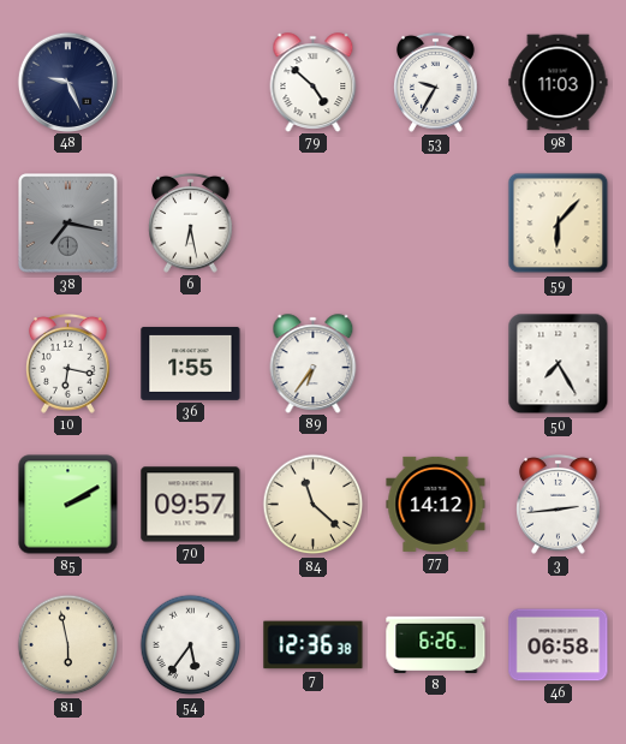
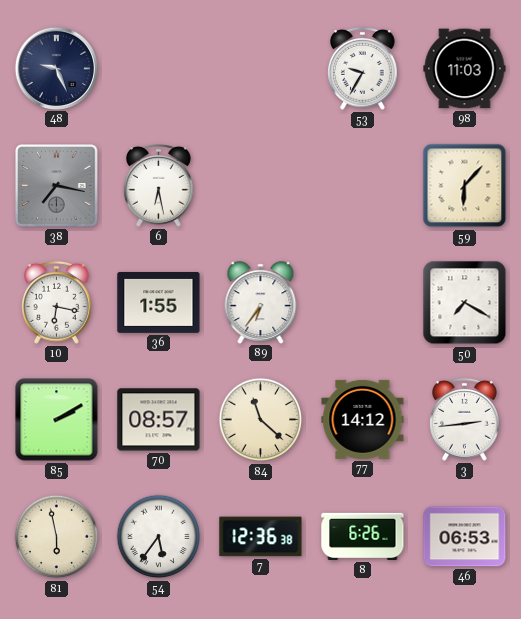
79: 4:52 -> none (314, 82)
50: 7:25 -> 7:20 (465, 303)
70: 09:57 -> 08:57 (159, 420)
46: 06:58 -> 06:53 (465, 537)
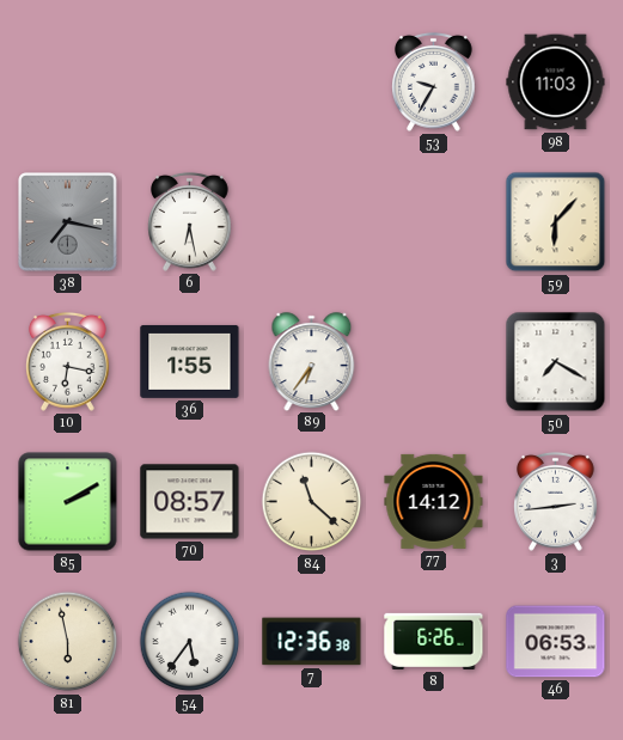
48: 9:26 -> none (56, 68)
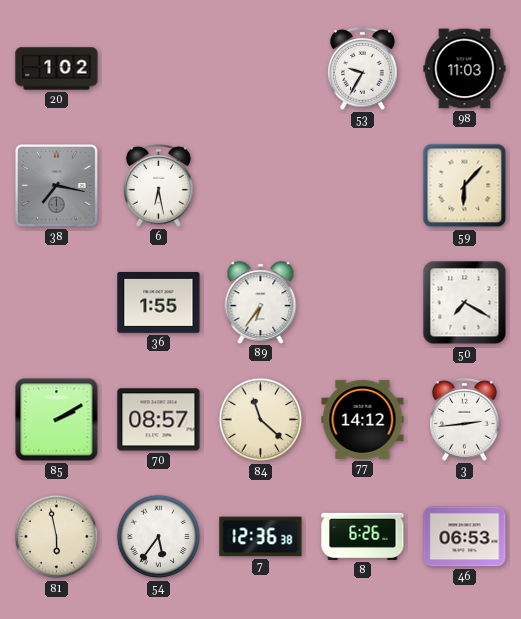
20: none -> 1:02 (57, 69)
10: 6:17 -> none (68, 361)
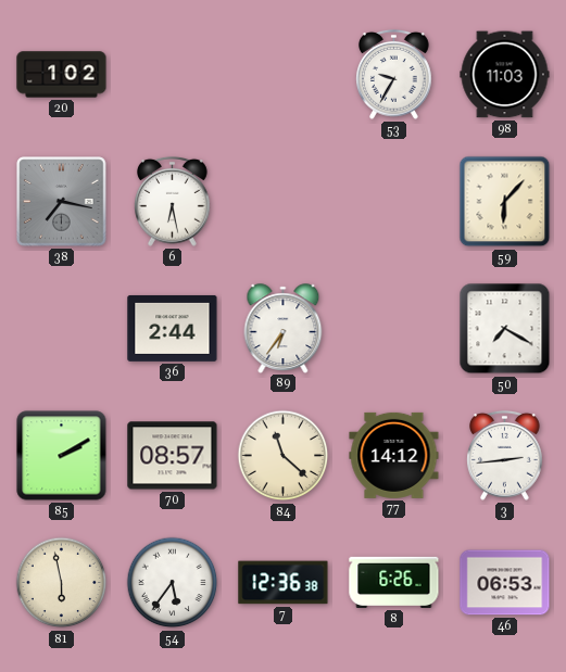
36: 1:55 -> 2:44 (173, 328)
